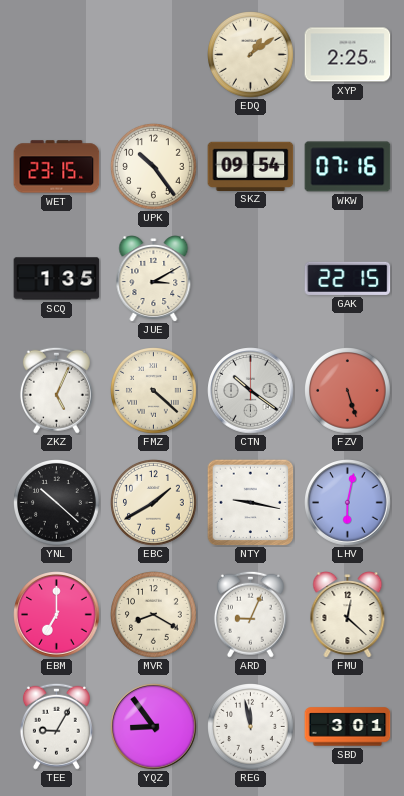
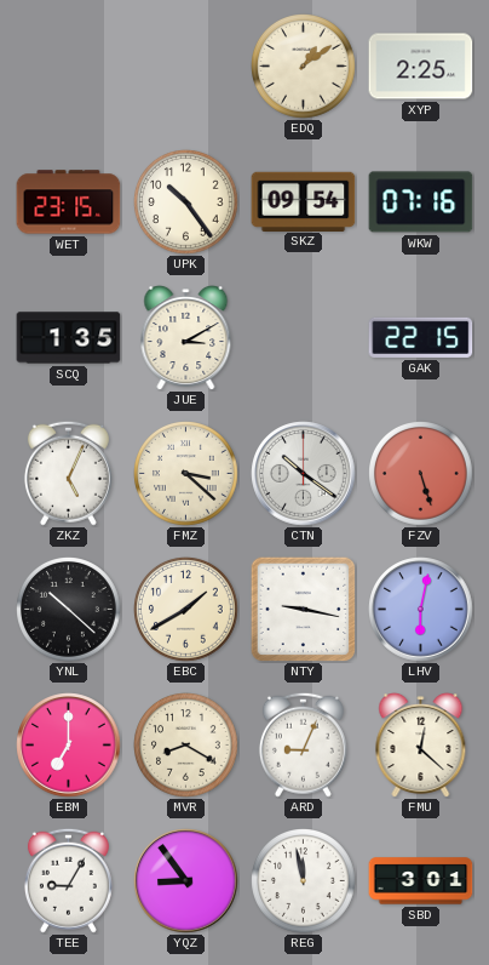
FMZ: 4:22 -> 3:22 (186, 474)
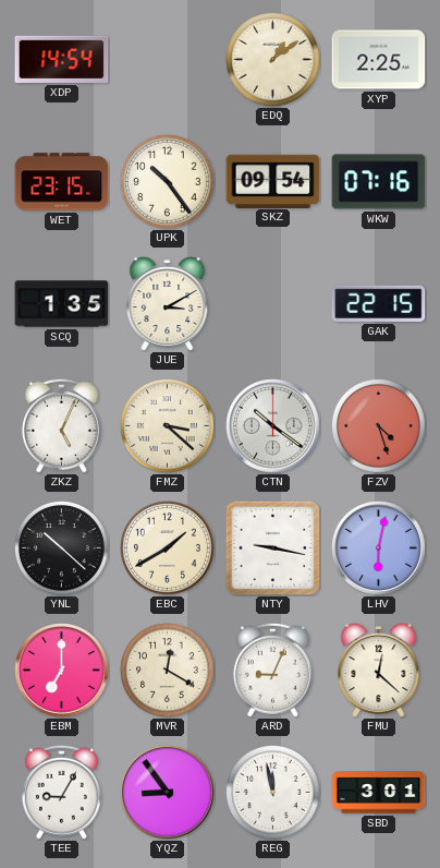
XDP: none -> 14:54 (62, 59)
FZV: 5:27 -> 4:27 (379, 426)
MVR: 8:20 -> 12:20 (168, 671)
